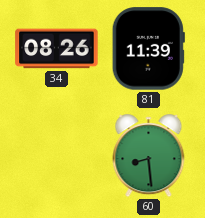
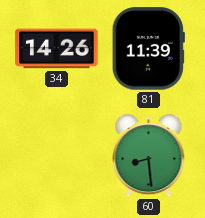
34: 08:26 -> 14:26 (57, 49)
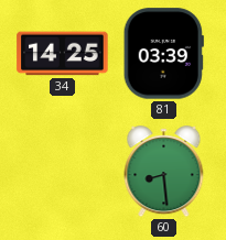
34: 14:26 -> 14:25 (63, 54)
81: 11:39 -> 03:39 (163, 54)
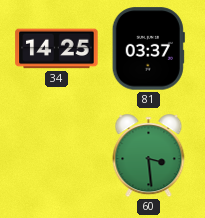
81: 03:39 -> 03:37 (148, 49)
60: 8:29 -> 3:29 (149, 156)
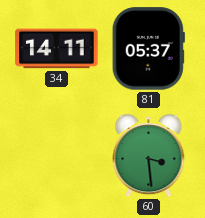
34: 14:25 -> 14:11 (57, 49)
81: 03:37 -> 05:37 (148, 49)
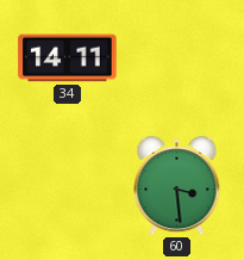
81: 05:37 -> none (148, 49)
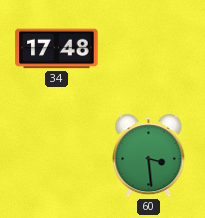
34: 14:11 -> 17:48 (57, 49)
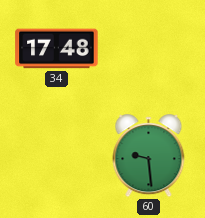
60: 3:29 -> 9:29 (149, 156)
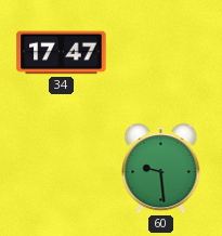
34: 17:48 -> 17:47 (62, 53)
